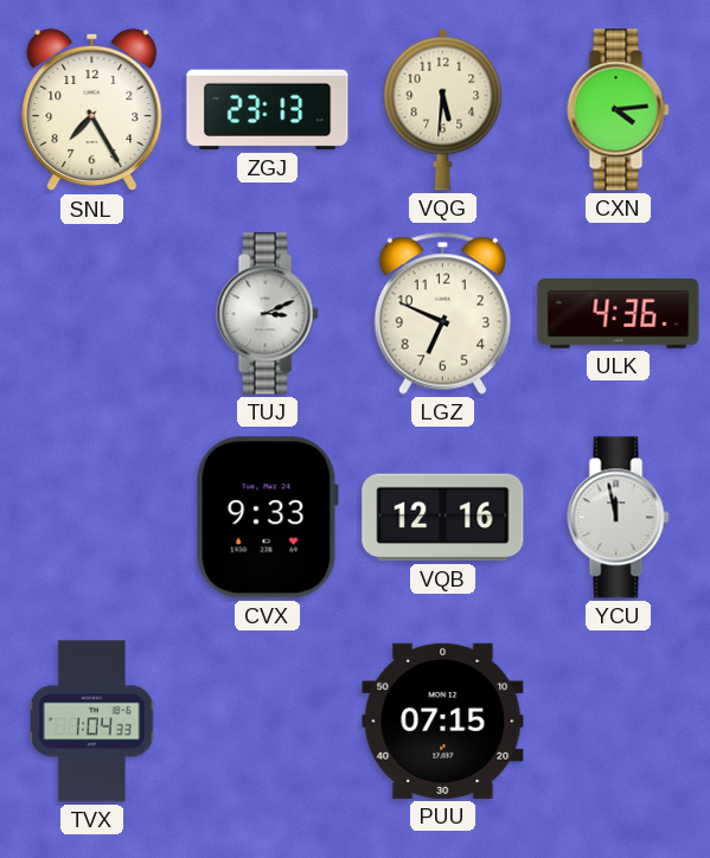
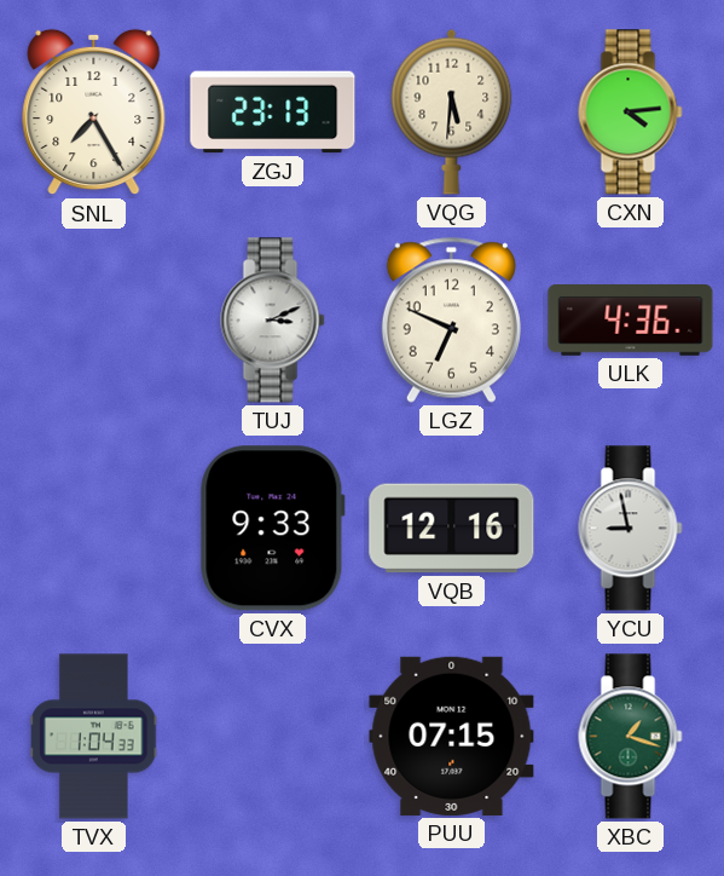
YCU: 11:58 -> 8:58 (631, 529)
XBC: none -> 1:18 (631, 737)
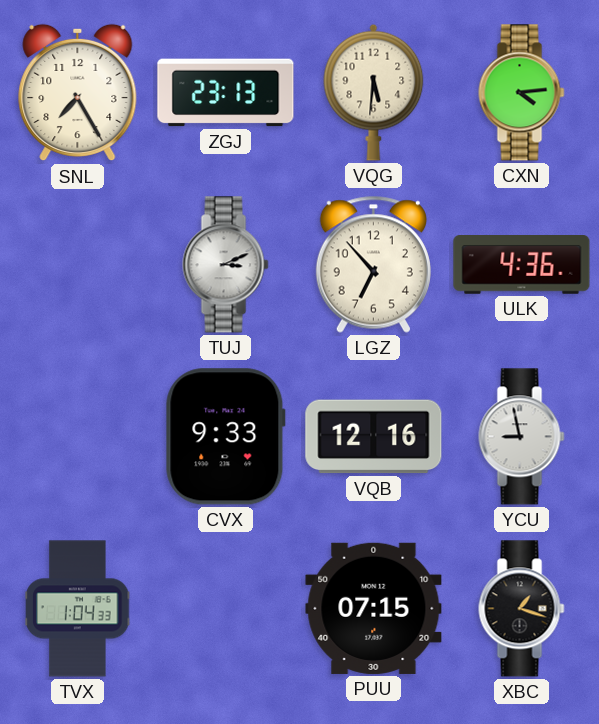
LGZ: 6:49 -> 6:53 (373, 264)
XBC dial: green -> black (522, 609)
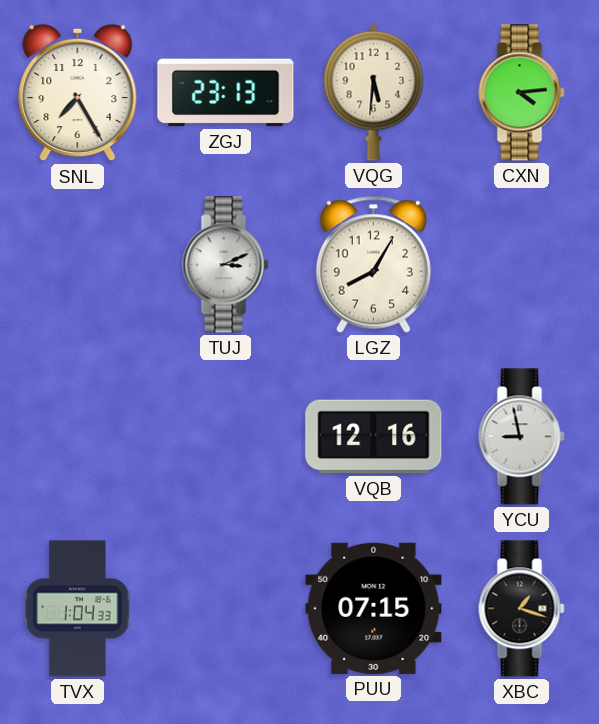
LGZ: 6:53 -> 8:05 (373, 264)
ULK: 4:36 -> none (522, 265)
CVX: 9:33 -> none (225, 437)
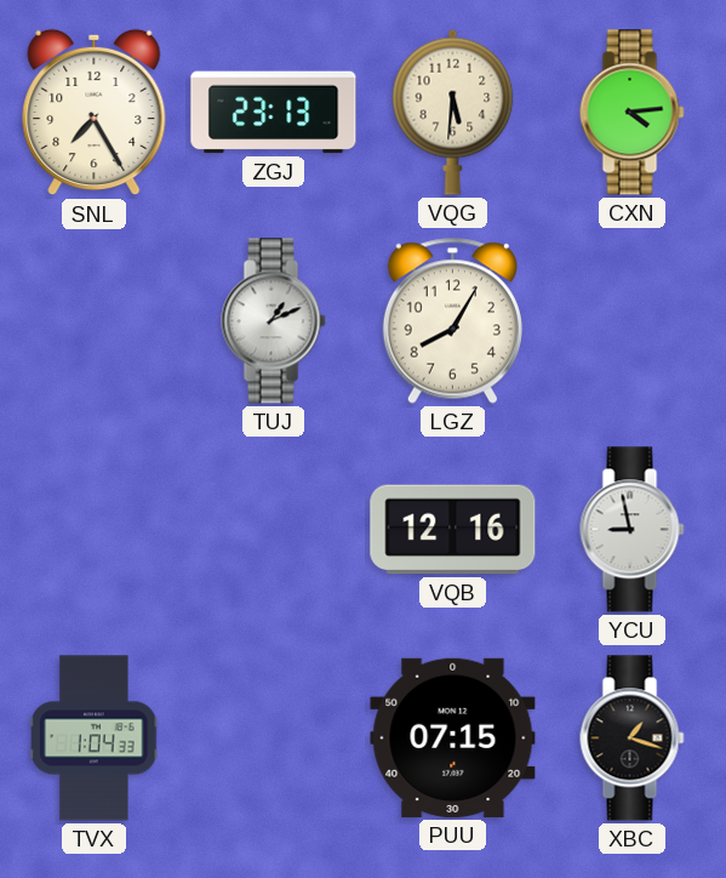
TUJ: 3:11 -> 1:11 (274, 321)
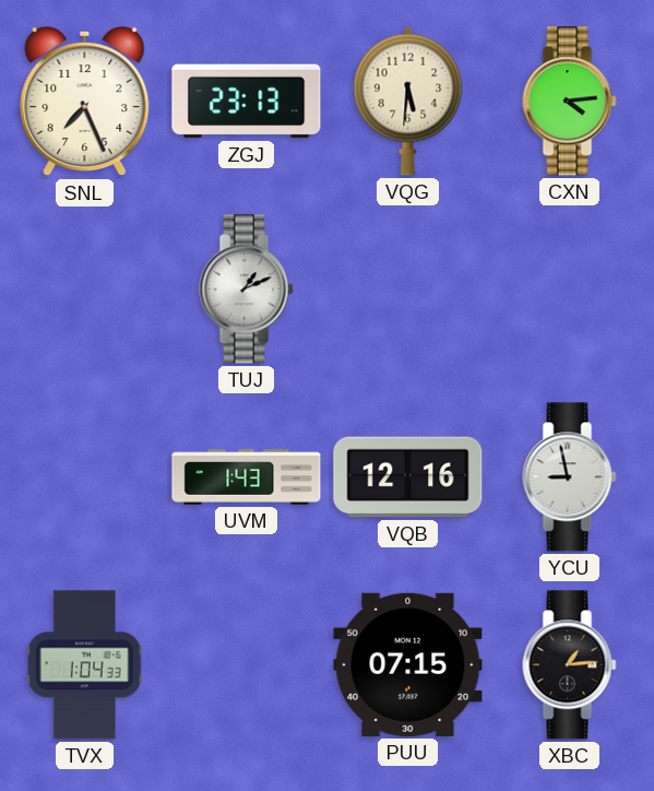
SNL: 7:25 -> 7:26 (85, 102)
LGZ: 8:05 -> none (452, 320)
UVM: none -> 1:43 (247, 477)
XBC: 1:18 -> 1:14 (570, 665)
